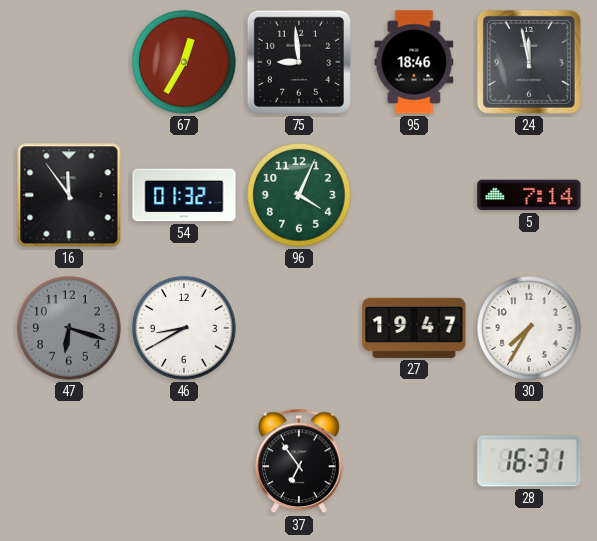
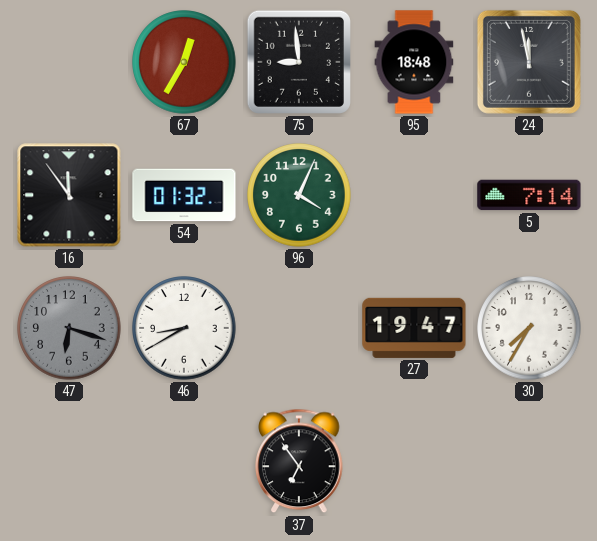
95: 18:46 -> 18:48 (414, 62)
28: 16:31 -> none (529, 461)
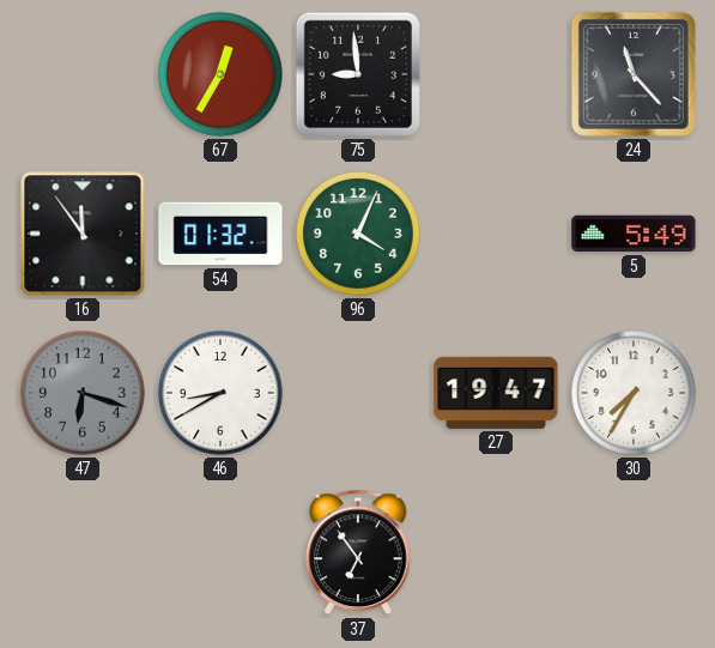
95: 18:48 -> none (414, 62)
24: 11:58 -> 11:23 (634, 74)
5: 7:14 -> 5:49 (634, 234)
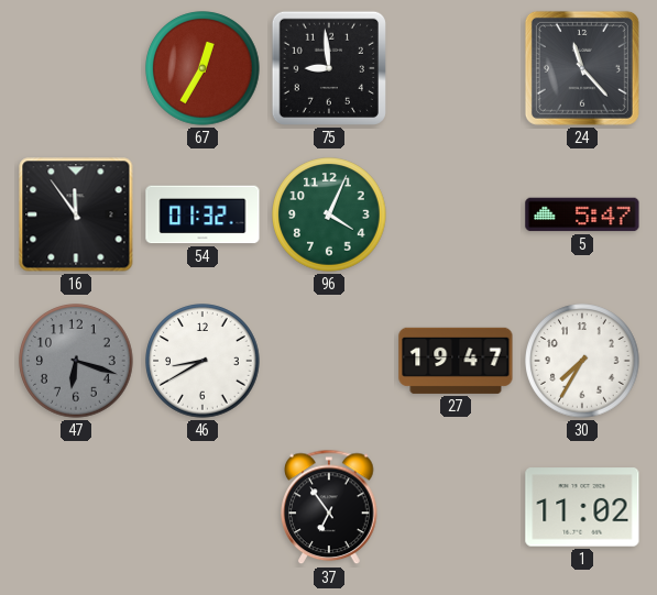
5: 5:49 -> 5:47 (582, 214)
1: none -> 11:02 (582, 507)
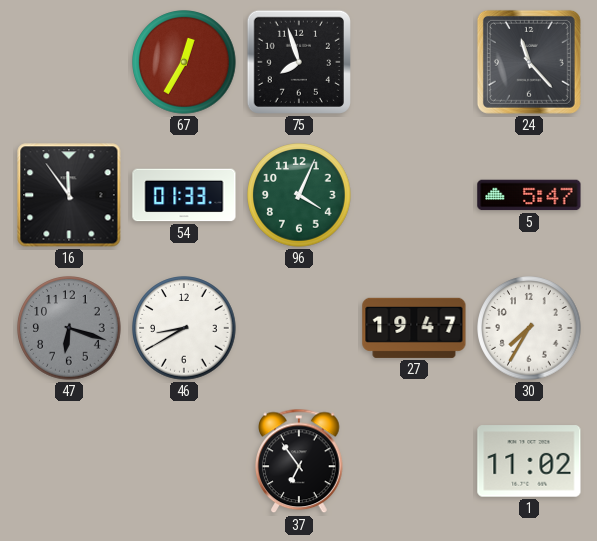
75: 8:59 -> 7:57 (299, 62)
54: 01:32 -> 01:33 (184, 195)
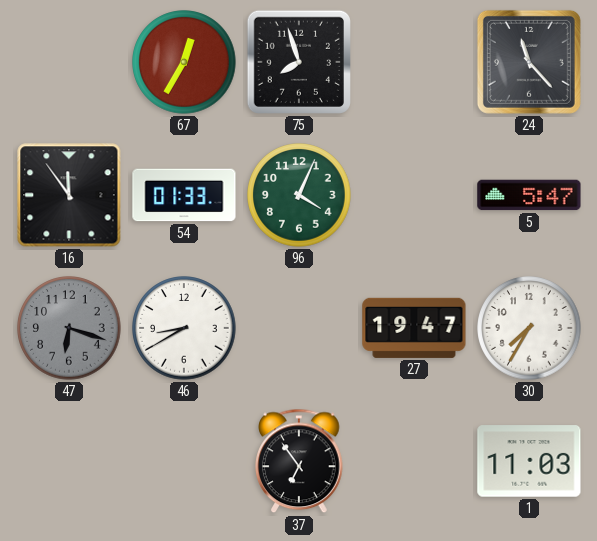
1: 11:02 -> 11:03 (529, 461)
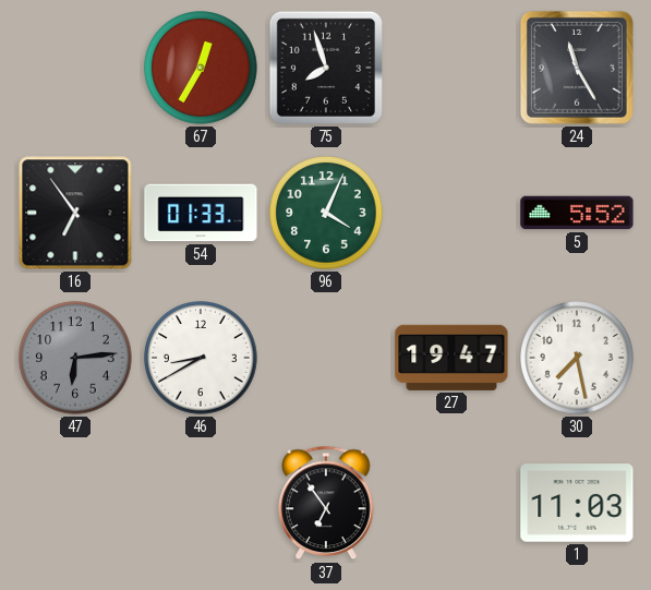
24: 11:23 -> 11:25 (577, 68)
16: 11:54 -> 6:54 (75, 213)
5: 5:47 -> 5:52 (577, 213)
47: 6:18 -> 6:14 (75, 358)
30: 7:35 -> 7:28 (577, 358)
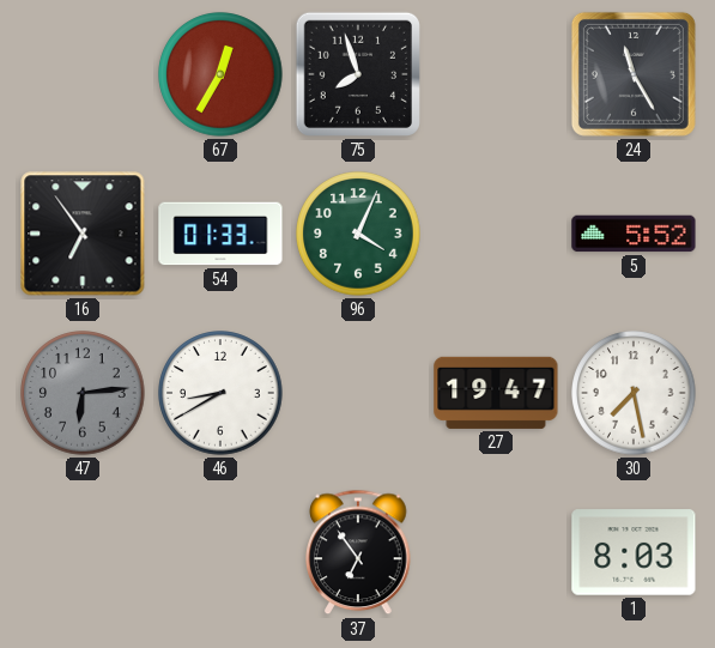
1: 11:03 -> 8:03 (634, 552)
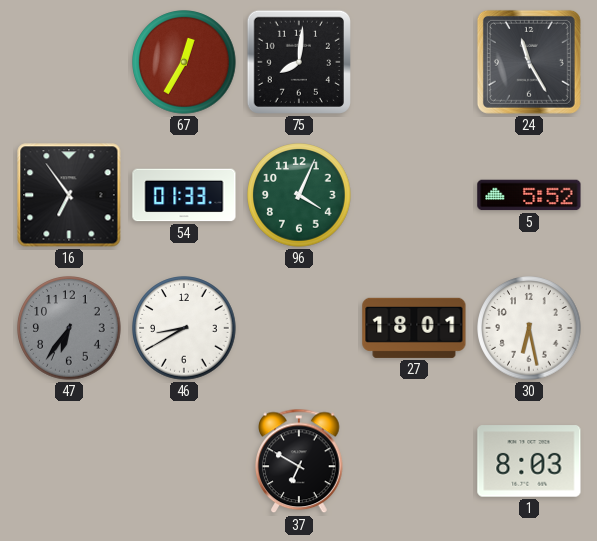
75: 7:57 -> 8:01 (299, 62)
47: 6:14 -> 6:36 (69, 328)
27: 19:47 -> 18:01 (414, 328)
30: 7:28 -> 6:28 (529, 328)
37: 6:54 -> 6:50 (299, 461)
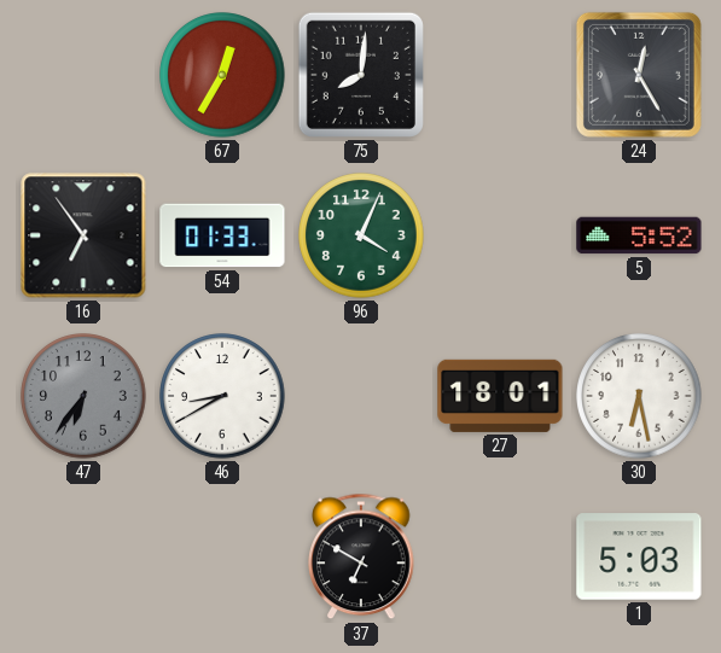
24: 11:25 -> 12:25 (639, 75)
1: 8:03 -> 5:03 (639, 556)
